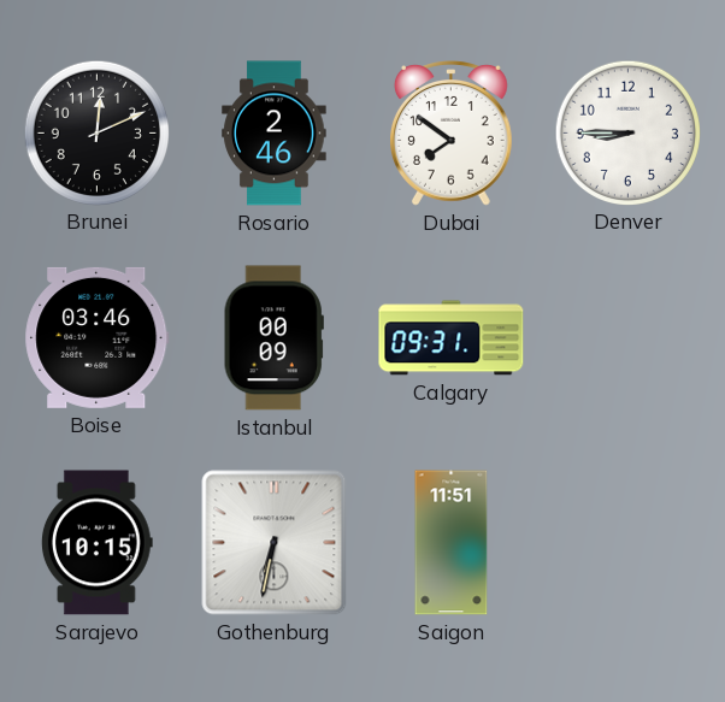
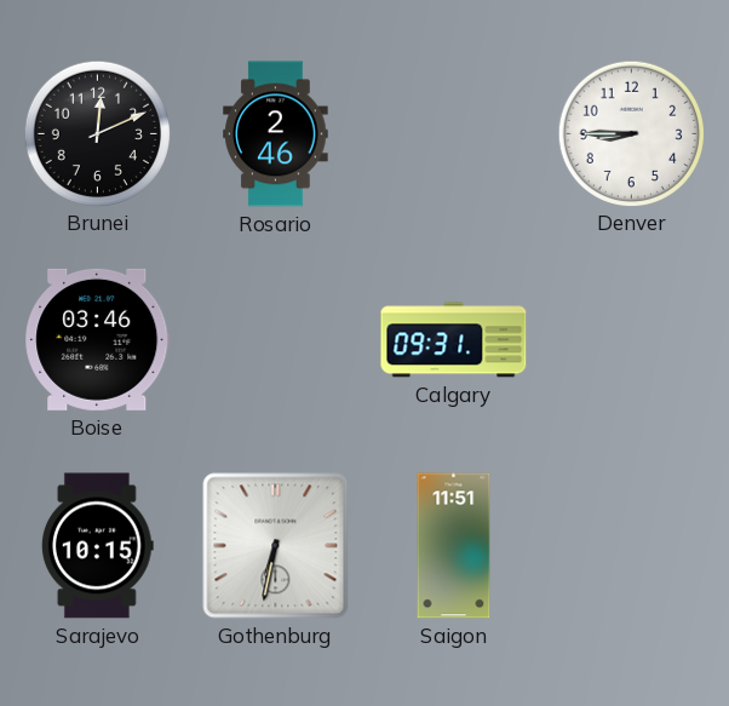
Dubai: 7:51 -> none (452, 134)
Istanbul: 00:09 -> none (273, 338)
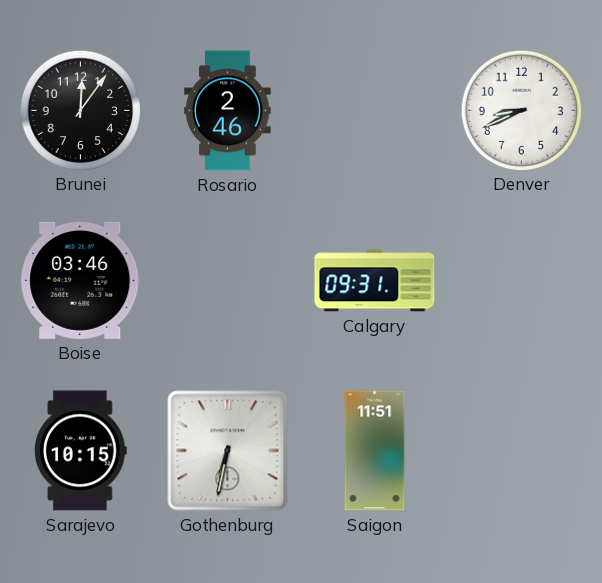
Brunei: 12:11 -> 12:06 (80, 110)
Denver: 8:45 -> 8:41 (521, 110)
